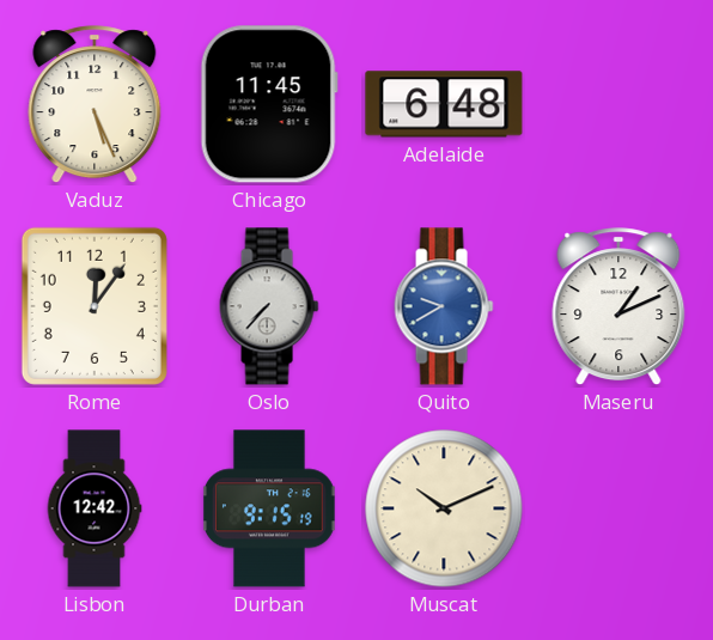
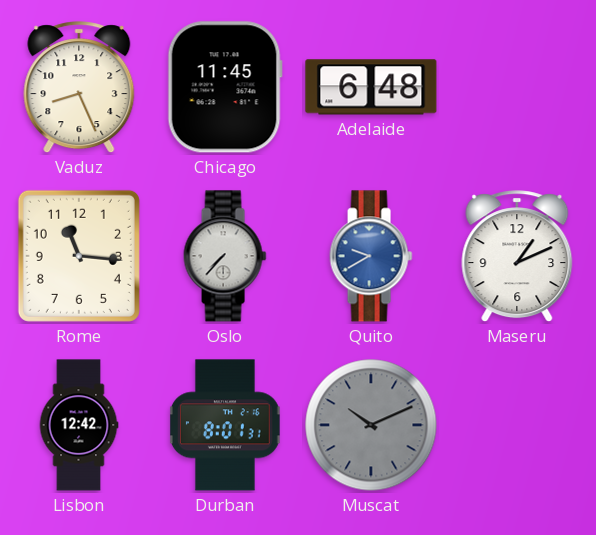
Vaduz: 5:26 -> 8:26 (79, 88)
Rome: 12:06 -> 11:16 (79, 256)
Durban: 9:15 -> 8:01 (225, 425)
Muscat dial: cream -> grey (371, 425)
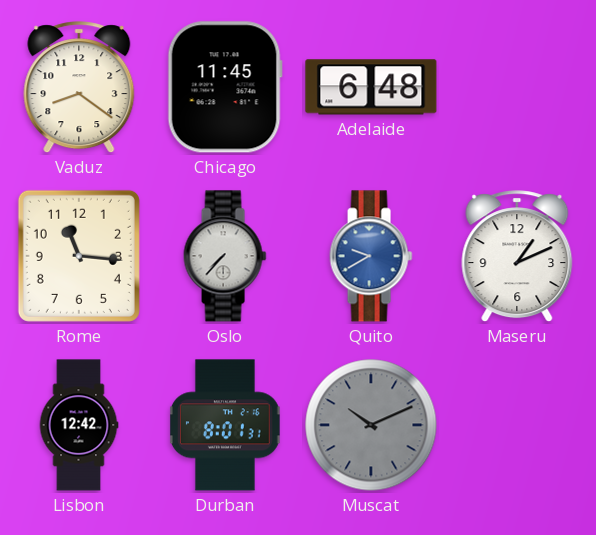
Vaduz: 8:26 -> 8:21 (79, 88)
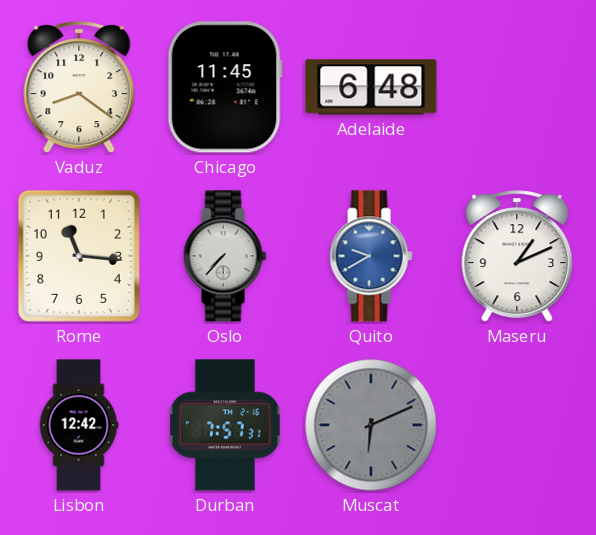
Durban: 8:01 -> 7:57 (225, 425)
Muscat: 10:11 -> 6:11 (371, 425)
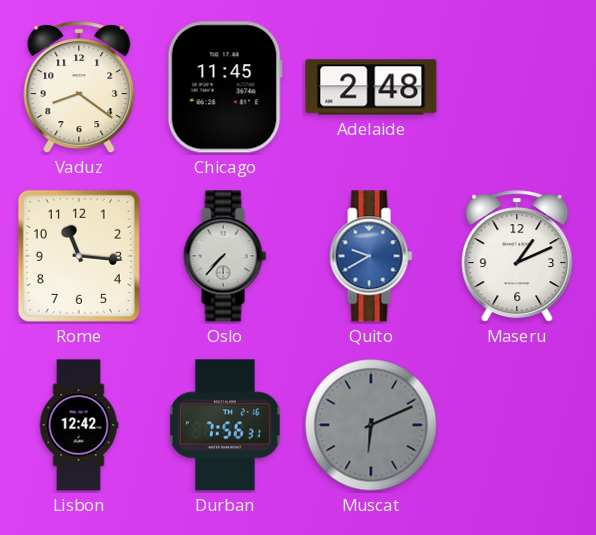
Adelaide: 6:48 -> 2:48 (371, 87)
Durban: 7:57 -> 7:56 (225, 425)
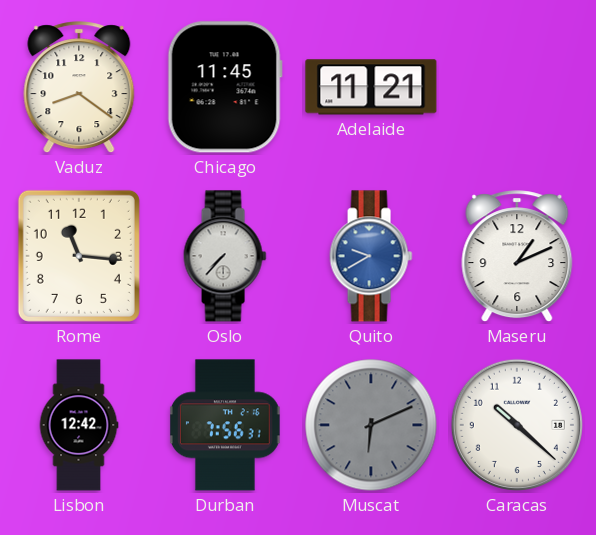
Adelaide: 2:48 -> 11:21 (371, 87)
Caracas: none -> 10:22 (517, 425)
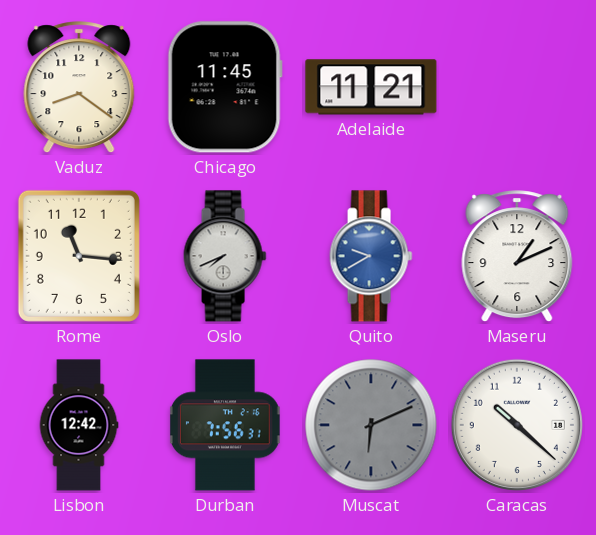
Oslo: 7:37 -> 7:41 (225, 256)
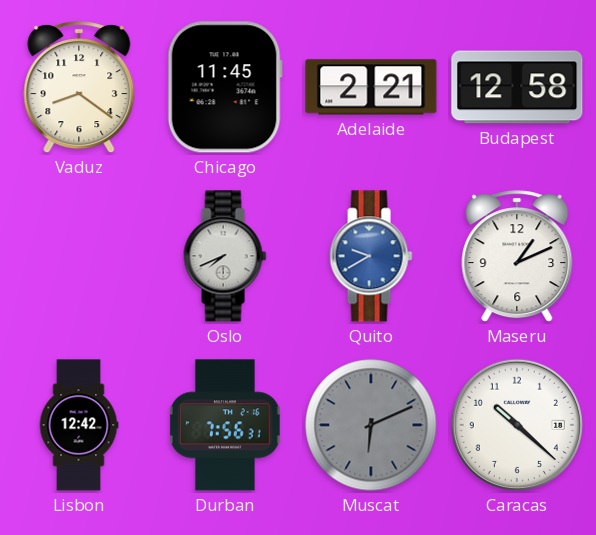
Adelaide: 11:21 -> 2:21 (371, 87)
Budapest: none -> 12:58 (517, 87)
Rome: 11:16 -> none (79, 256)
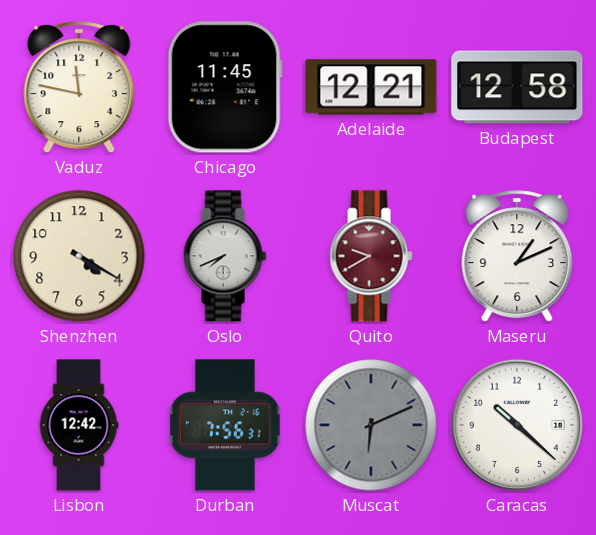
Vaduz: 8:21 -> 11:47 (79, 88)
Adelaide: 2:21 -> 12:21 (371, 87)
Shenzhen: none -> 4:20 (79, 256)
Quito dial: blue -> burgundy (371, 256)
